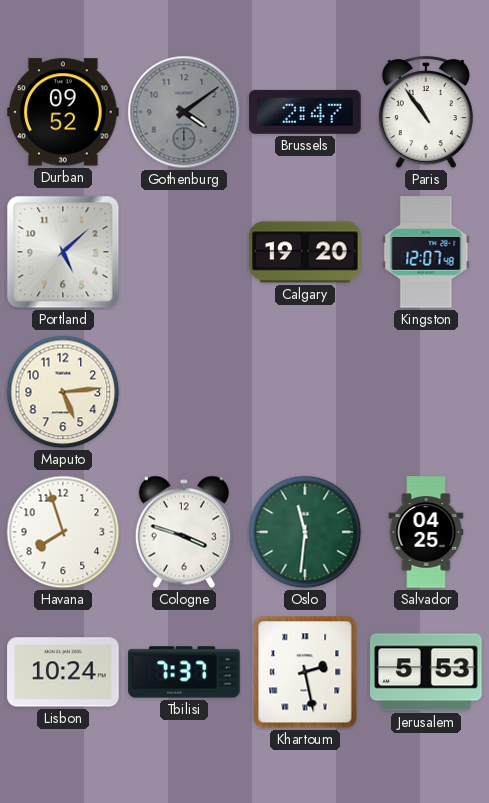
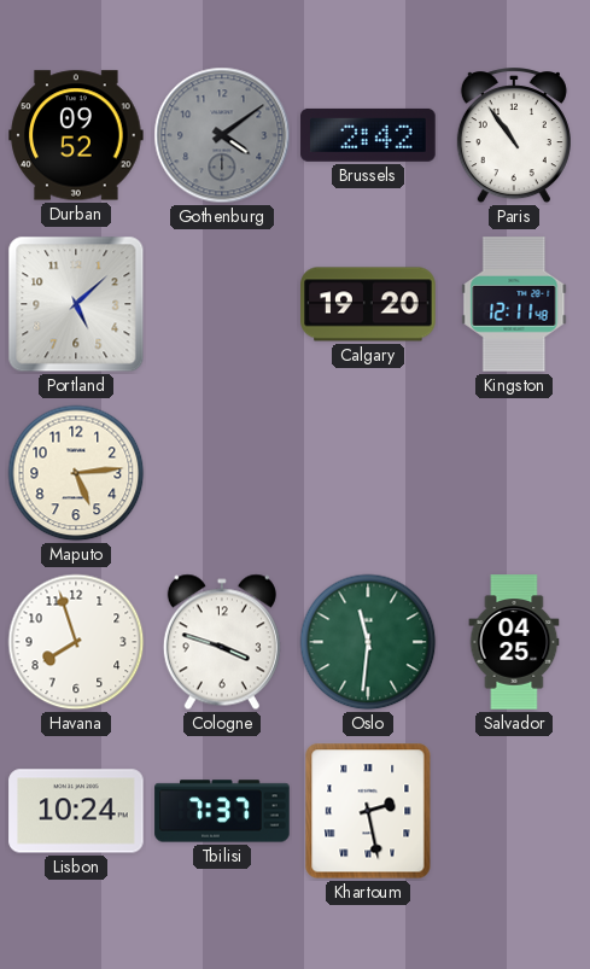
Brussels: 2:47 -> 2:42 (368, 135)
Kingston: 12:07 -> 12:11 (514, 304)
Jerusalem: 5:53 -> none (426, 672)
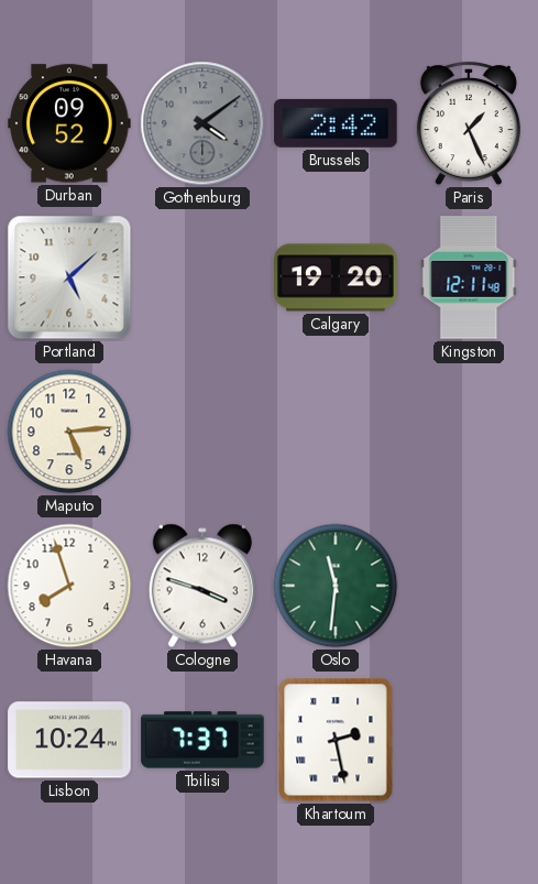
Paris: 10:54 -> 1:26 (469, 124)
Salvador: 04:25 -> none (514, 642)
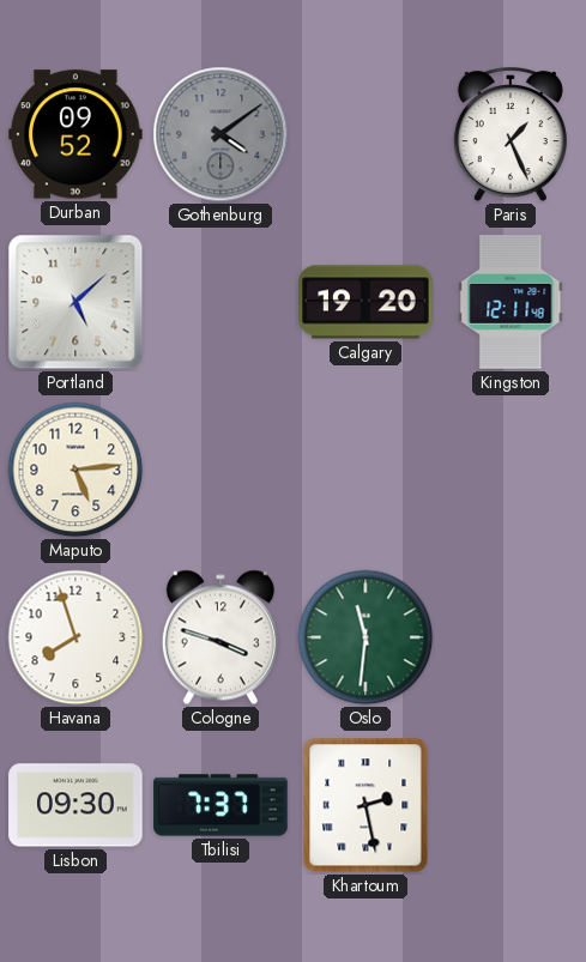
Brussels: 2:42 -> none (336, 123)
Lisbon: 10:24 -> 09:30 (75, 805)
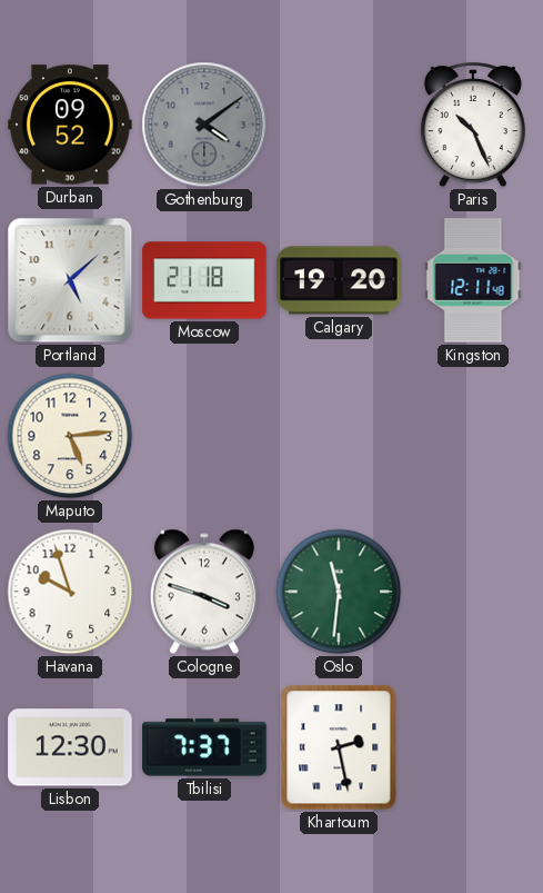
Paris: 1:26 -> 10:26 (473, 126)
Moscow: none -> 21:18 (204, 280)
Havana: 7:57 -> 9:57 (70, 592)
Lisbon: 09:30 -> 12:30 (70, 747)
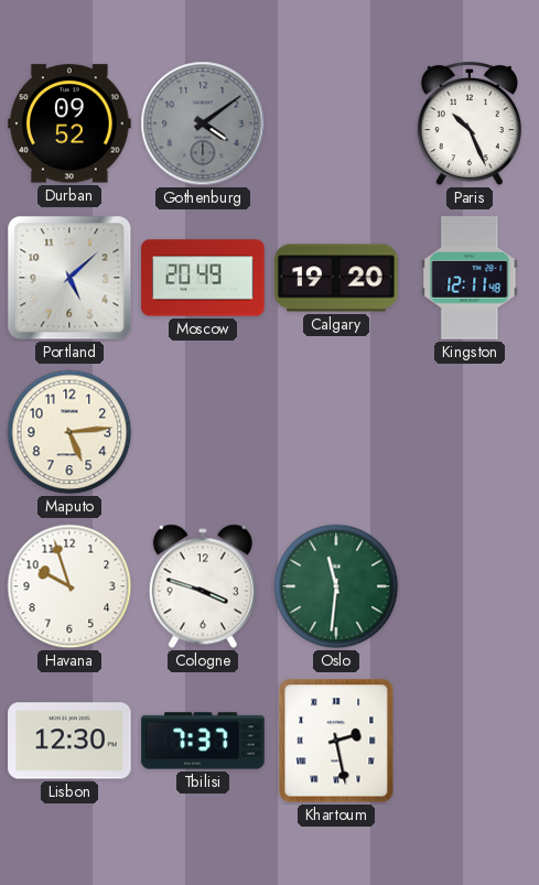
Moscow: 21:18 -> 20:49 (203, 278)
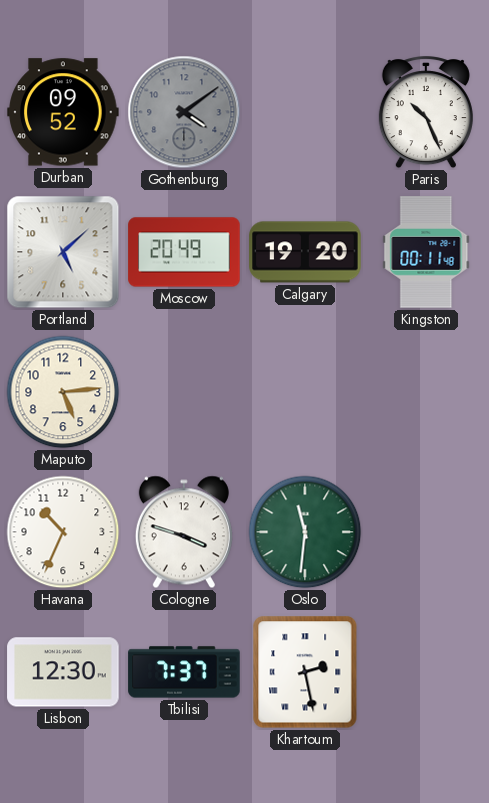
Kingston: 12:11 -> 00:11 (426, 252)
Havana: 9:57 -> 10:34 (63, 532)
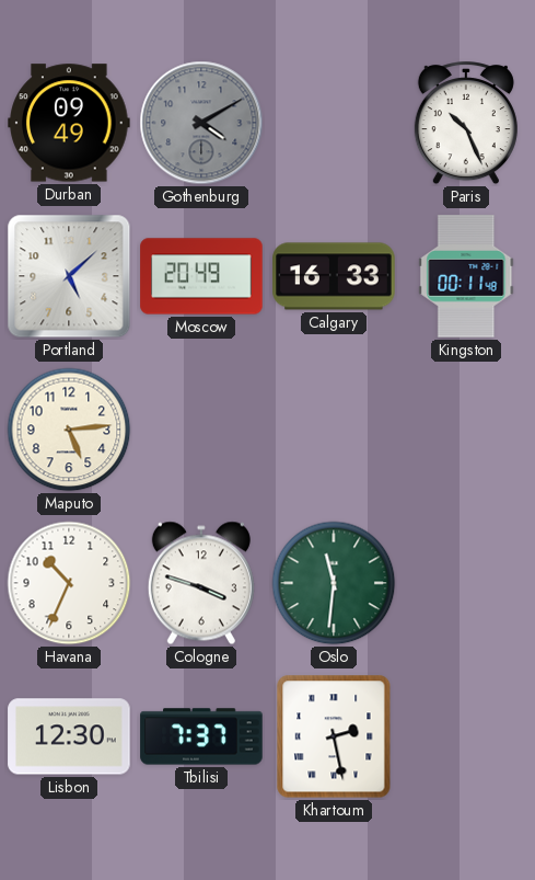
Durban: 09:52 -> 09:49 (69, 123)
Gothenburg: 4:09 -> 4:10 (201, 123)
Calgary: 19:20 -> 16:33 (334, 276)
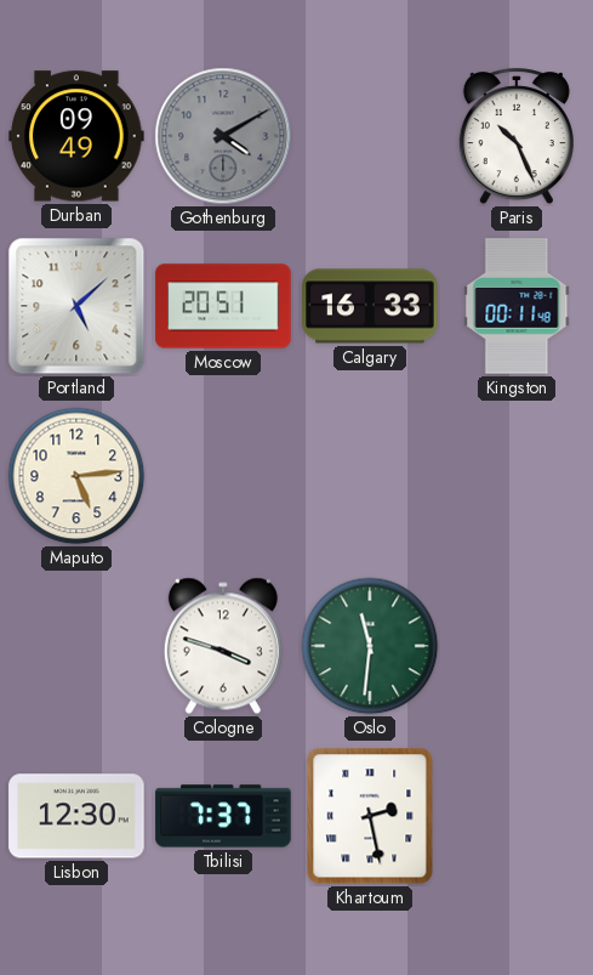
Moscow: 20:49 -> 20:51 (223, 306)
Havana: 10:34 -> none (69, 583)
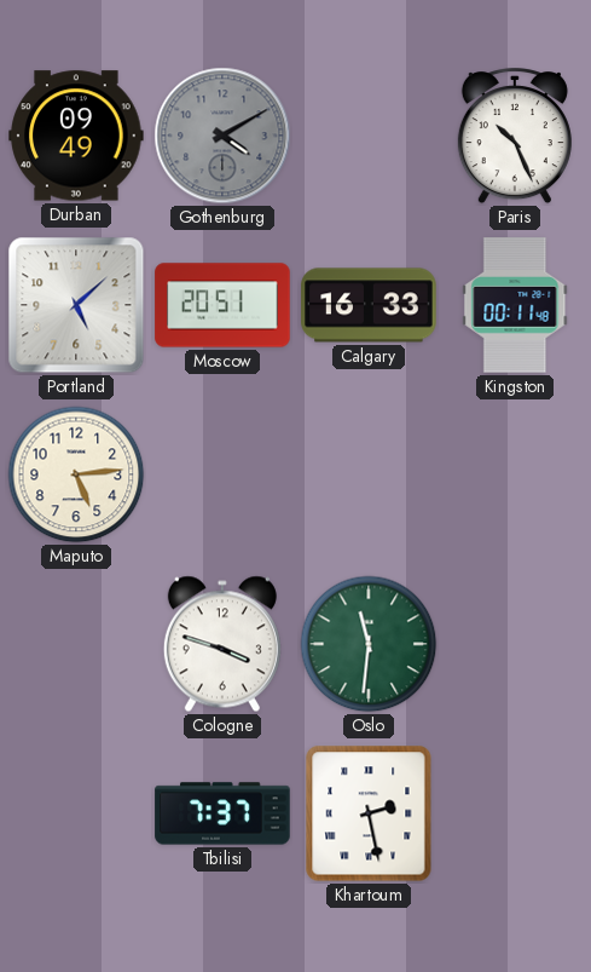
Lisbon: 12:30 -> none (76, 816)
